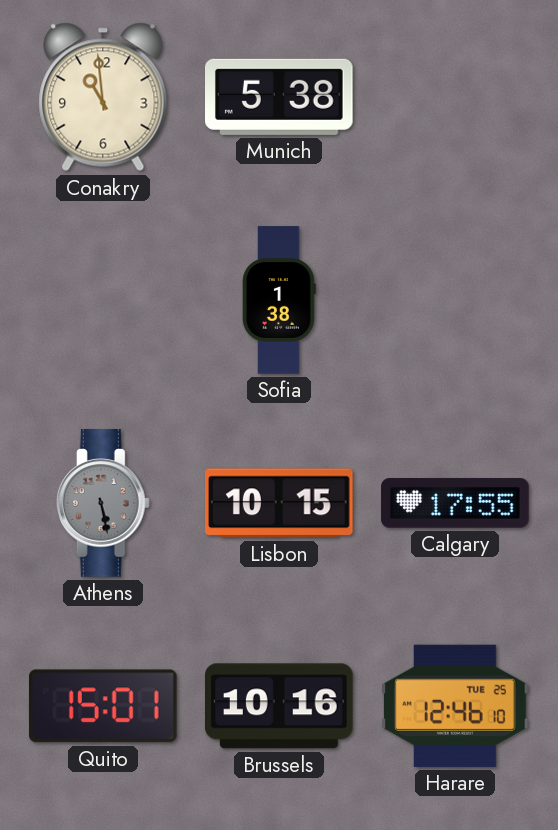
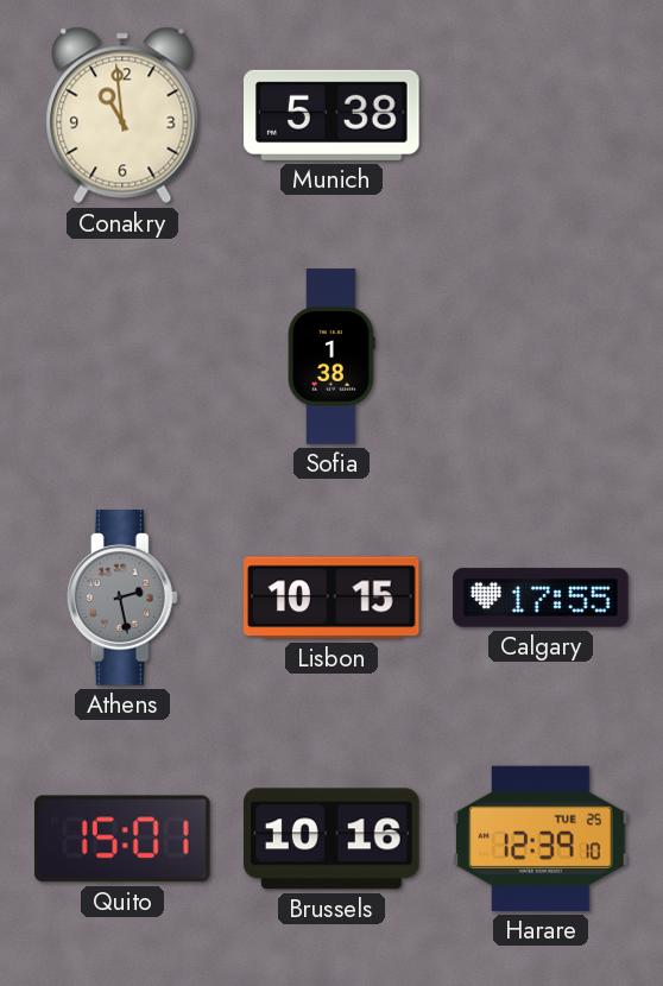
Athens: 5:28 -> 2:28 (122, 598)
Harare: 12:46 -> 12:39 (542, 839)
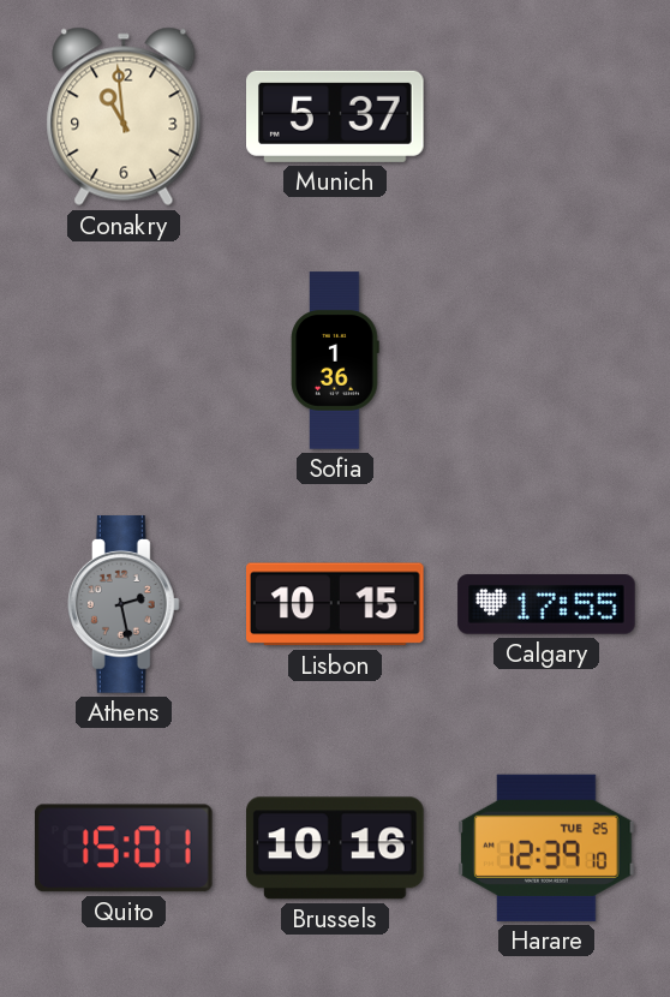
Munich: 5:38 -> 5:37 (336, 117)
Sofia: 1:38 -> 1:36 (335, 360)
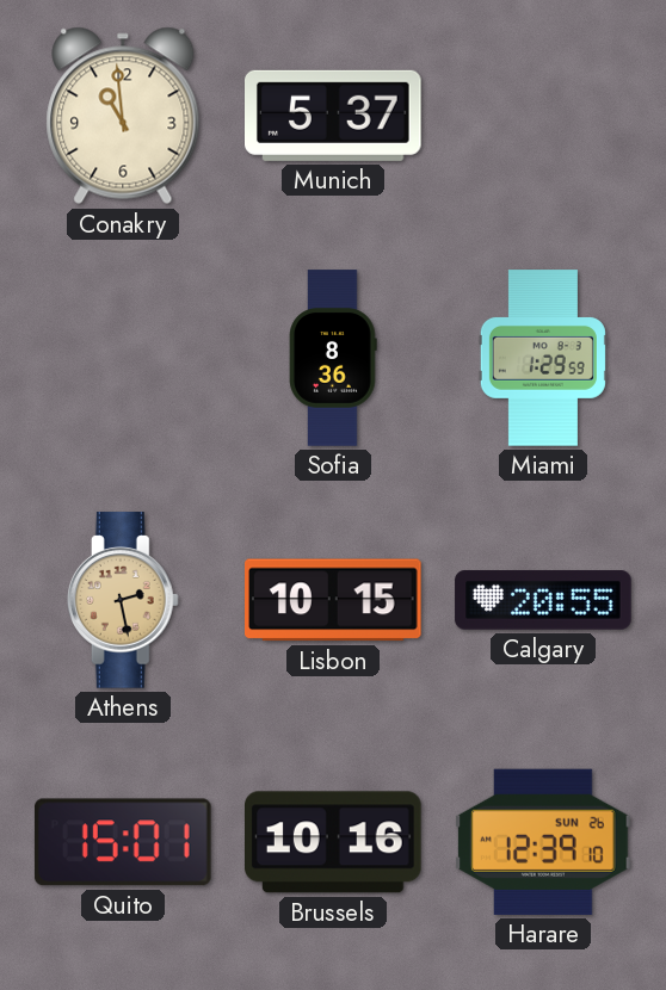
Sofia: 1:36 -> 8:36 (333, 358)
Miami: none -> 1:29 (543, 358)
Athens dial: grey -> champagne (123, 600)
Calgary: 17:55 -> 20:55 (543, 600)
Harare date: TUE 25 -> SUN 26 (544, 842)
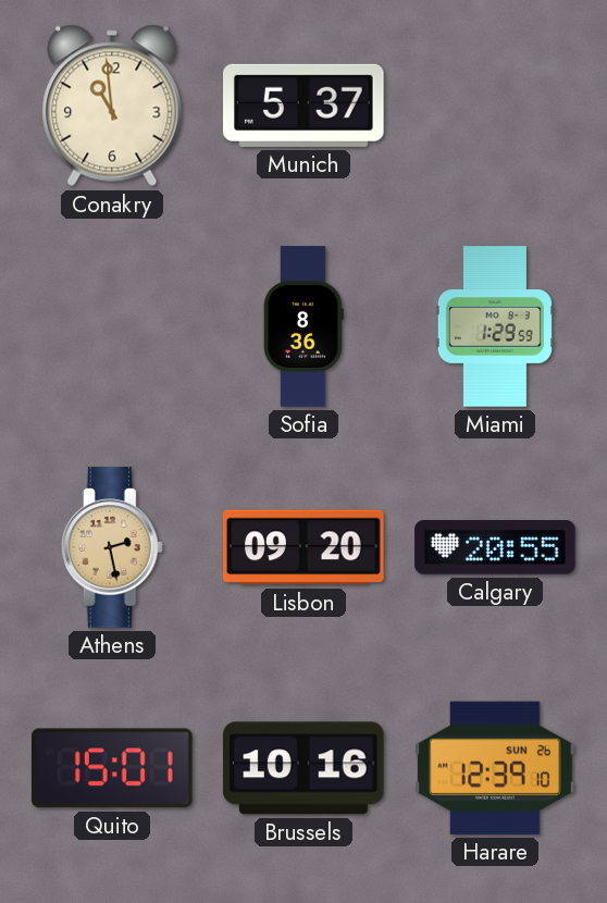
Lisbon: 10:15 -> 09:20 (305, 547)
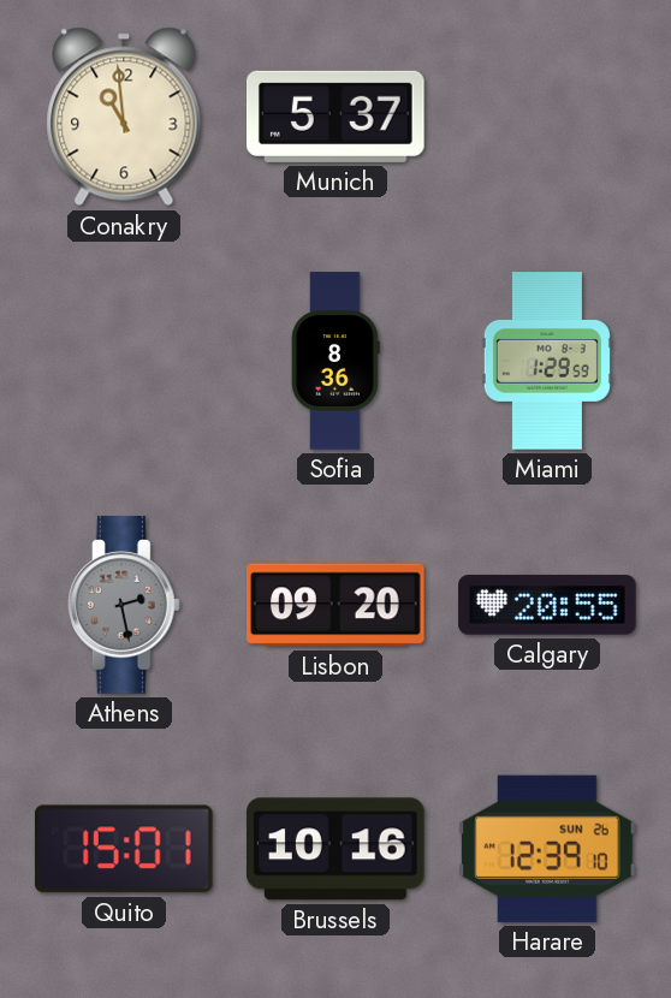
Athens dial: champagne -> grey (124, 605)
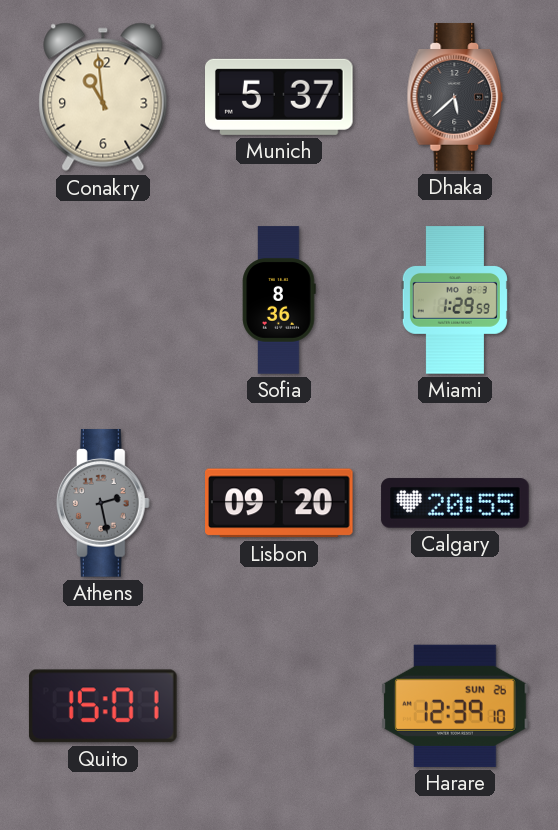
Dhaka: none -> 5:38 (455, 97)
Brussels: 10:16 -> none (337, 849)
